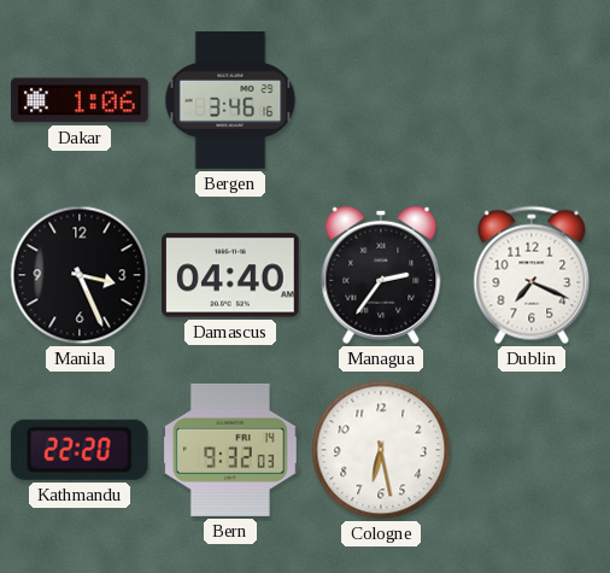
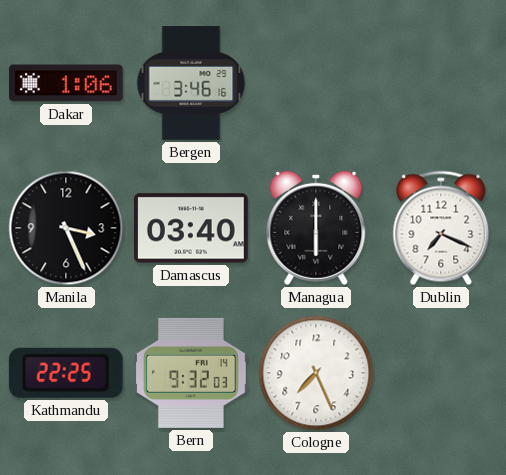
Damascus: 04:40 -> 03:40 (192, 228)
Managua: 2:36 -> 6:00 (316, 228)
Kathmandu: 22:20 -> 22:25 (66, 373)
Cologne: 6:28 -> 7:26 (316, 373)
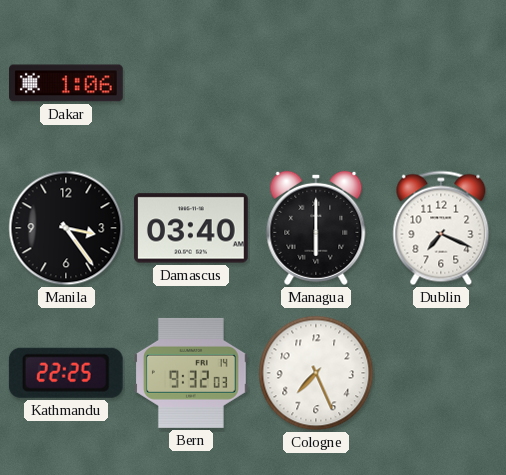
Bergen: 3:46 -> none (191, 83)
Manila: 3:26 -> 3:24 (66, 228)
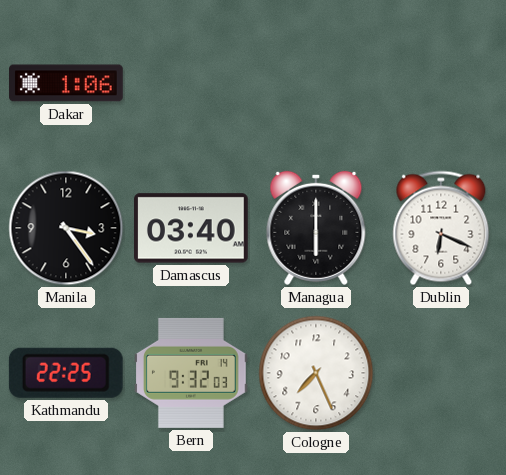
Dublin: 7:19 -> 6:19 (441, 228)
